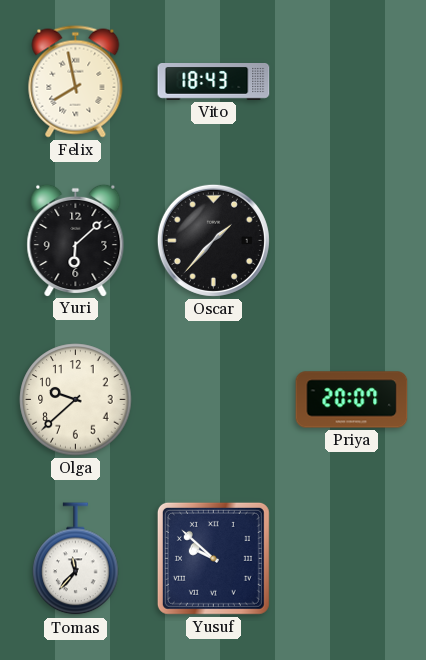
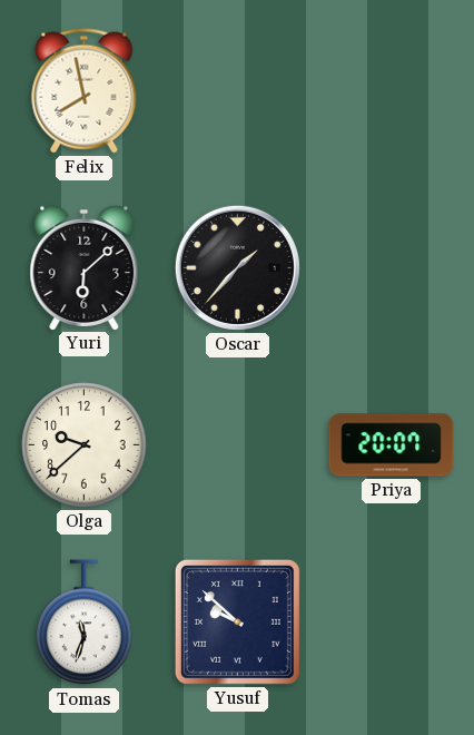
Vito: 18:43 -> none (214, 82)
Tomas: 11:37 -> 11:33 (85, 623)
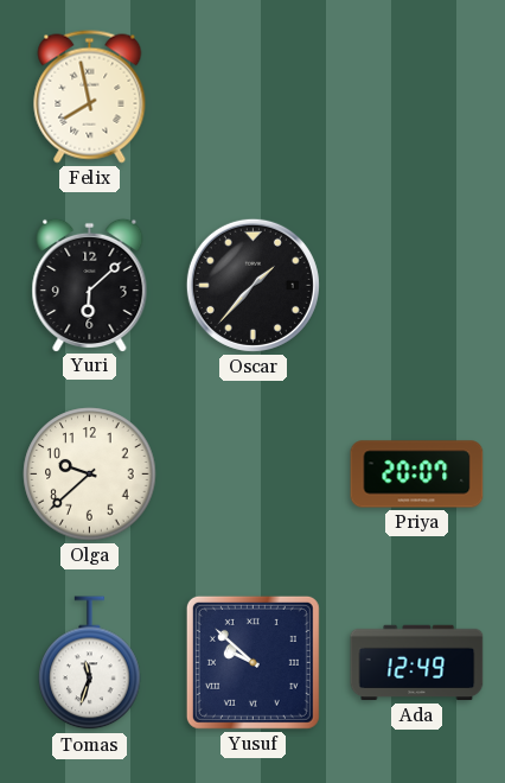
Ada: none -> 12:49 (417, 663)
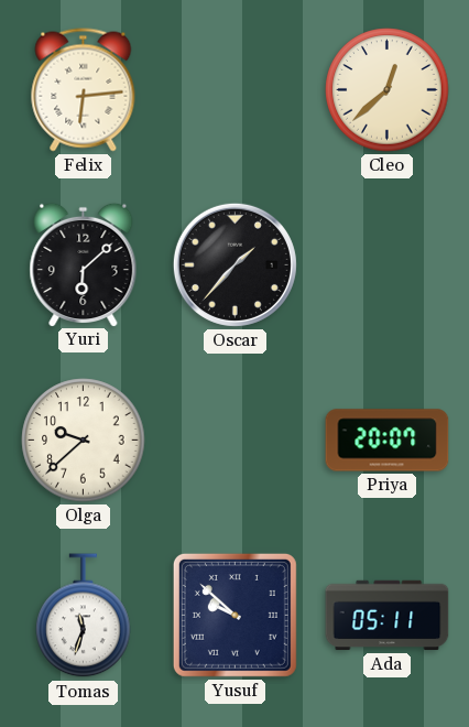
Felix: 7:58 -> 6:14 (84, 90)
Cleo: none -> 12:38 (388, 90)
Ada: 12:49 -> 05:11 (388, 616)
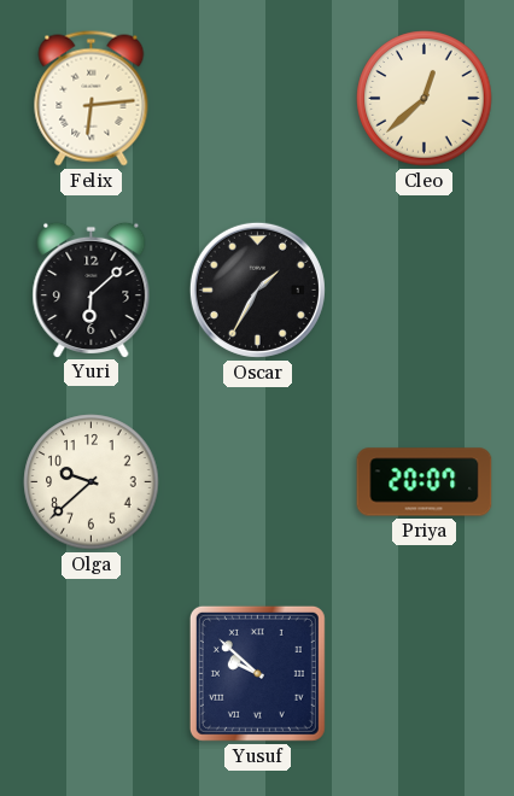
Oscar: 1:37 -> 1:35 (257, 289)
Tomas: 11:33 -> none (84, 616)
Ada: 05:11 -> none (388, 616)
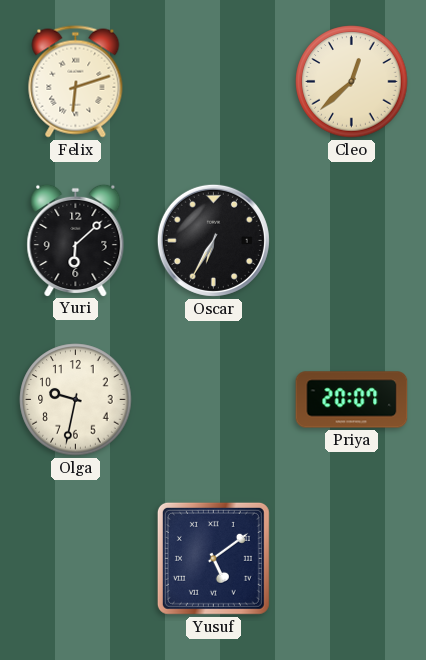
Felix: 6:14 -> 6:12 (76, 82)
Oscar: 1:35 -> 6:35 (213, 240)
Olga: 9:38 -> 9:32 (76, 400)
Yusuf: 9:52 -> 5:09 (213, 558)
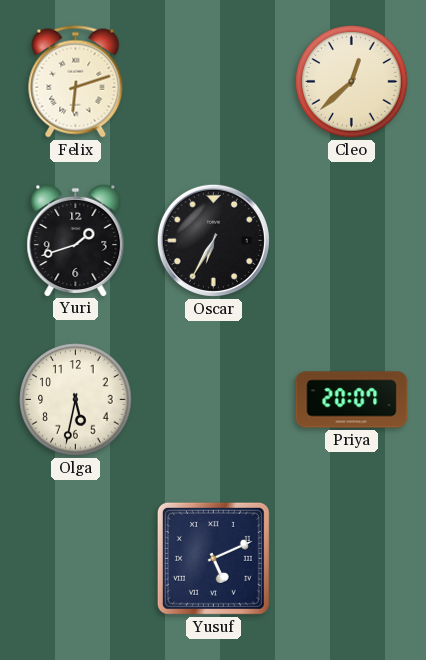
Yuri: 6:08 -> 1:42 (76, 240)
Olga: 9:32 -> 5:32 (76, 400)
Yusuf: 5:09 -> 5:11 (213, 558)
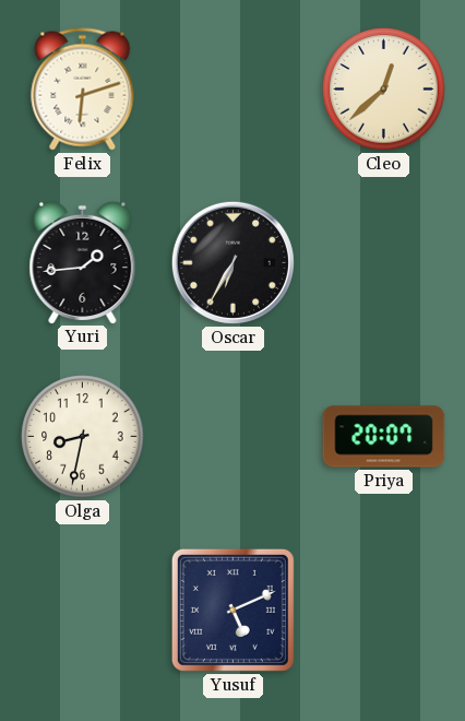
Yuri: 1:42 -> 1:44 (83, 262)
Olga: 5:32 -> 8:32 (83, 437)
